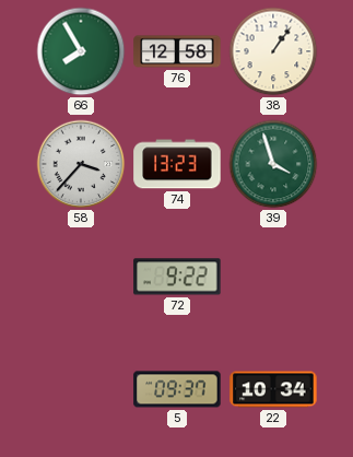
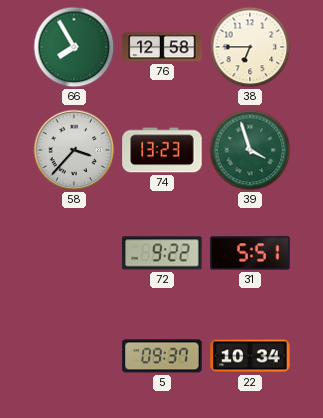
38: 1:06 -> 6:45 (250, 47)
31: none -> 5:51 (250, 253)
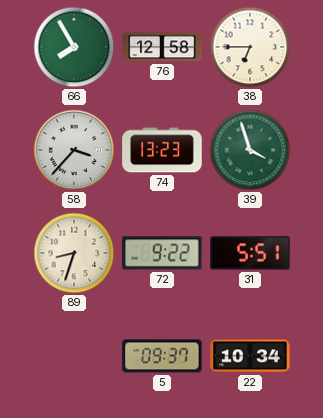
89: none -> 8:33 (74, 253)
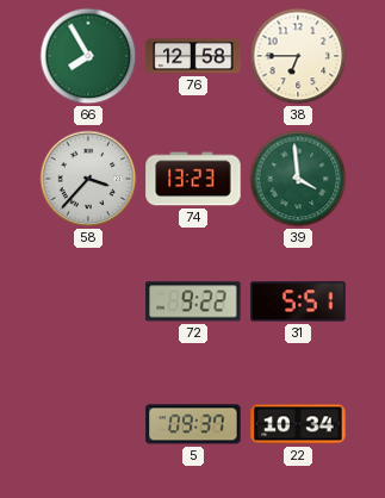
39: 3:57 -> 3:59 (298, 179)
89: 8:33 -> none (74, 253)
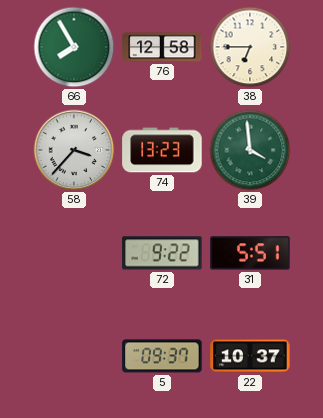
22: 10:34 -> 10:37 (250, 356)
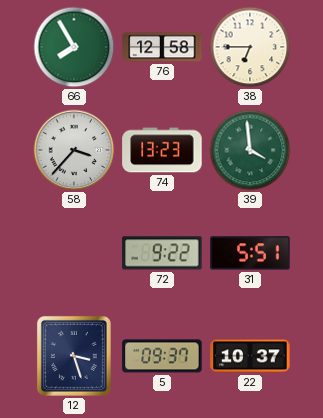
12: none -> 3:27 (74, 356)
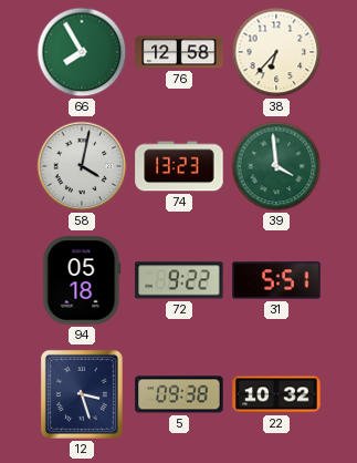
38: 6:45 -> 6:37 (276, 52)
58: 3:37 -> 4:02 (82, 166)
94: none -> 05:18 (82, 280)
5: 09:37 -> 09:38 (179, 394)
22: 10:37 -> 10:32 (276, 394)
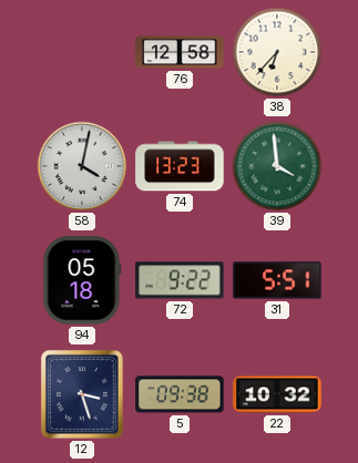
66: 7:55 -> none (82, 52)
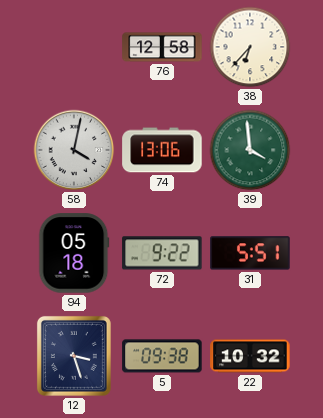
74: 13:23 -> 13:06 (162, 150)
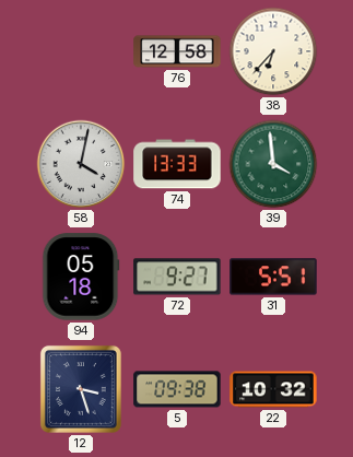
74: 13:06 -> 13:33 (177, 164)
72: 9:22 -> 9:27 (177, 277)
